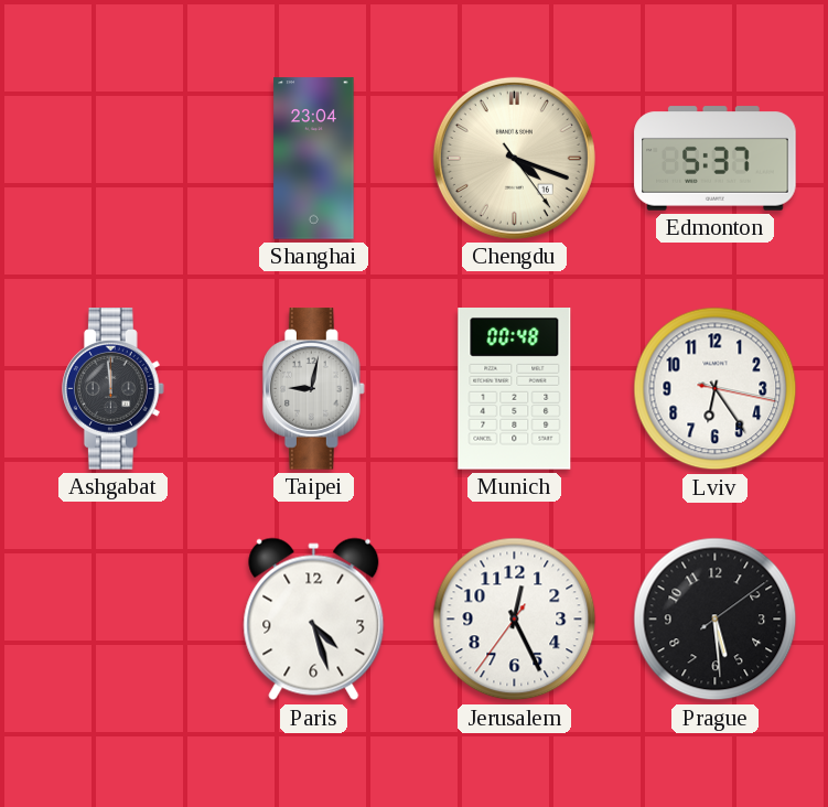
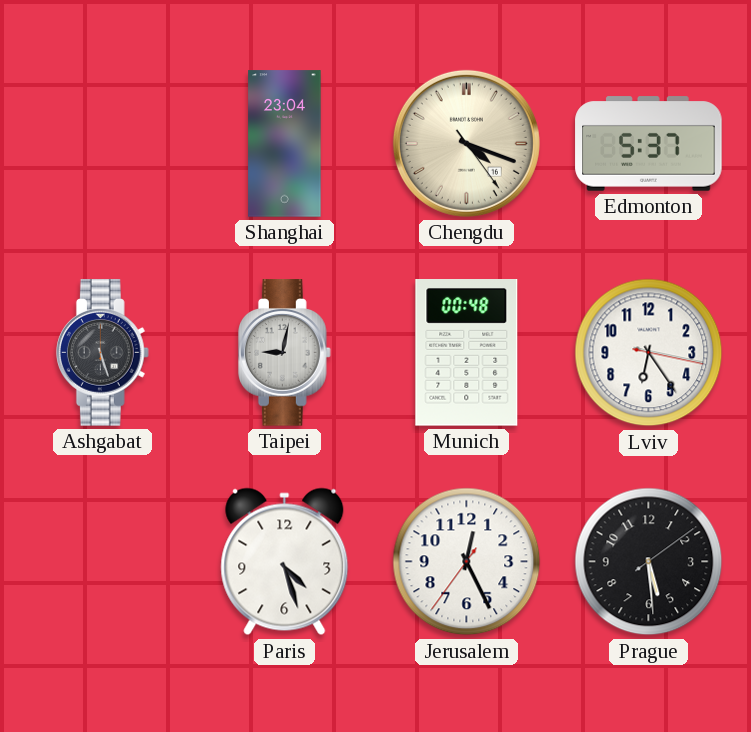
Ashgabat: 11:59 -> 5:27 (102, 353)
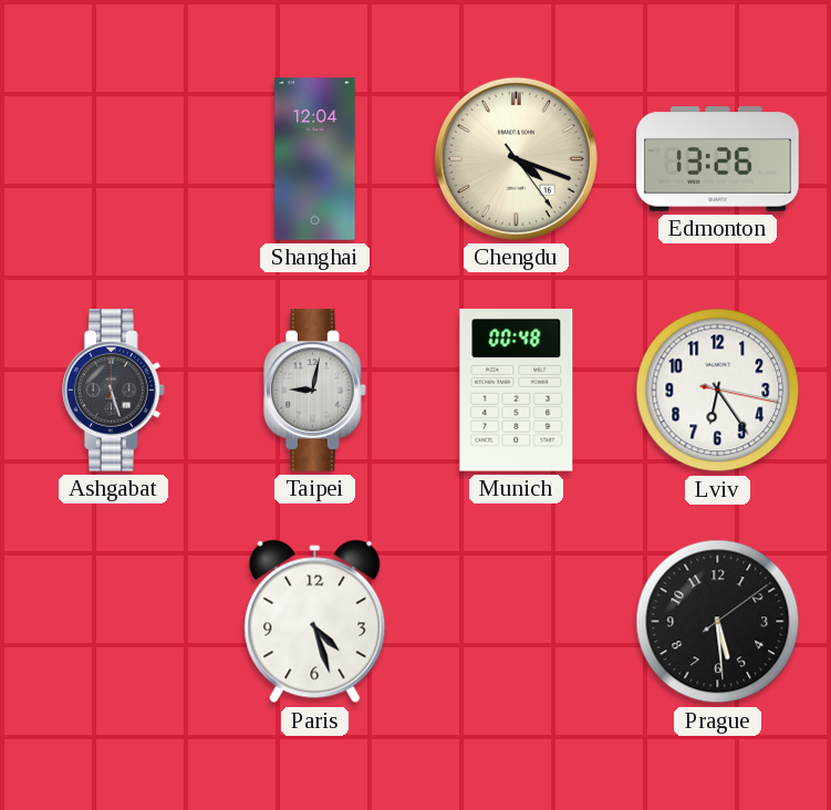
Shanghai: 23:04 -> 12:04 (315, 159)
Edmonton: 5:37 -> 13:26 (718, 159)
Jerusalem: 12:25 -> none (467, 562)
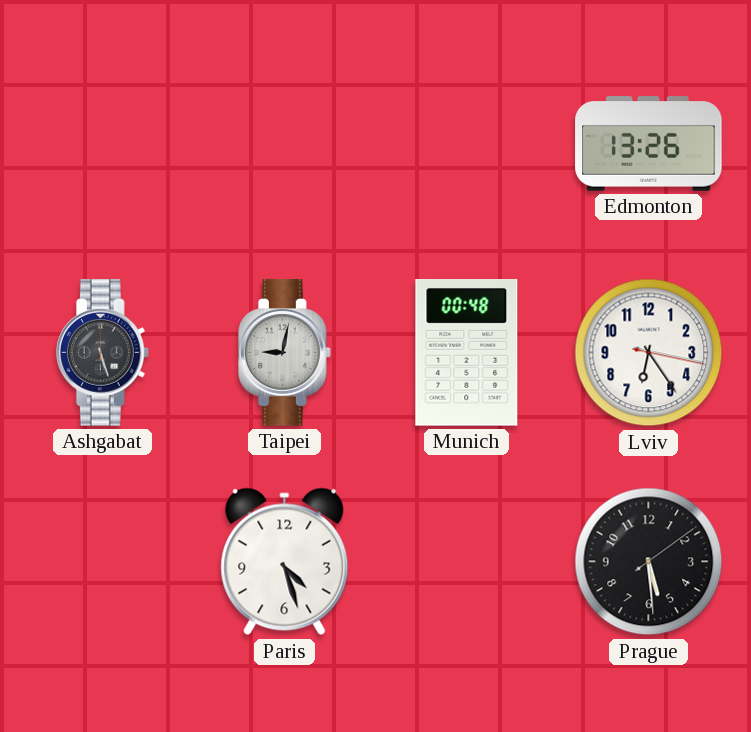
Shanghai: 12:04 -> none (315, 159)
Chengdu: 4:18 -> none (516, 158)
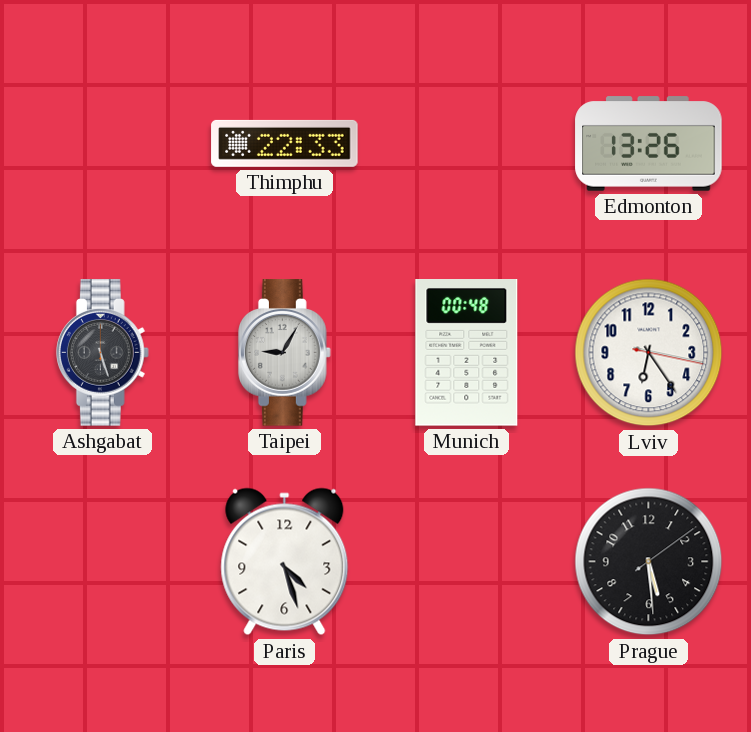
Thimphu: none -> 22:33 (285, 143)
Taipei: 9:02 -> 9:05 (284, 353)
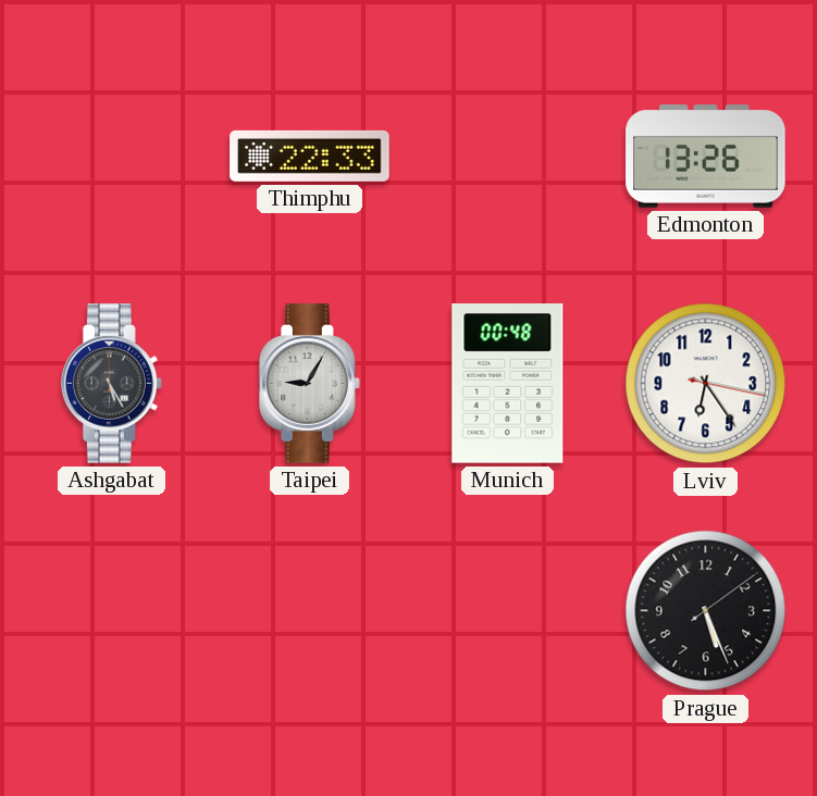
Ashgabat: 5:27 -> 5:25 (111, 384)
Paris: 4:27 -> none (285, 562)
Prague: 5:29 -> 5:26 (706, 611)
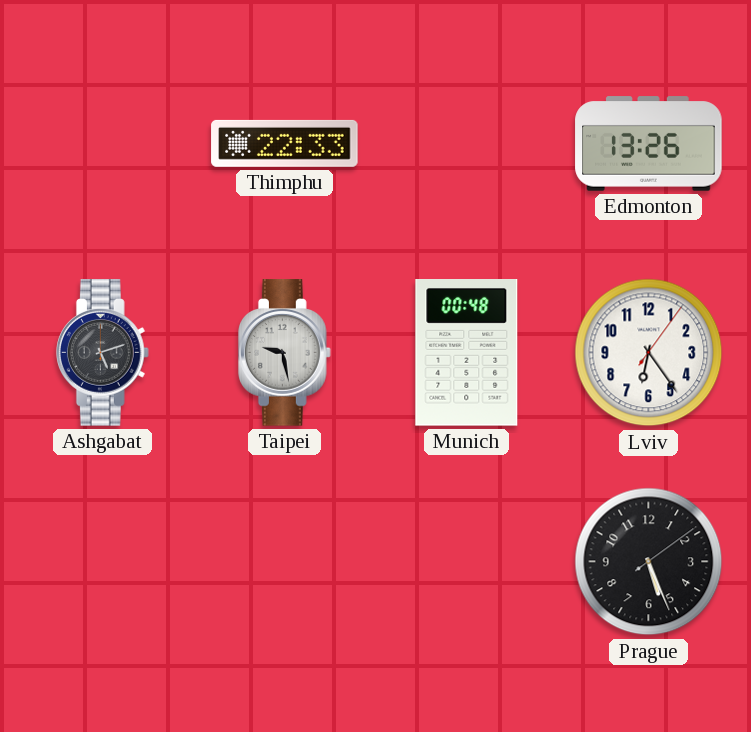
Ashgabat: 5:25 -> 5:12 (102, 353)
Taipei: 9:05 -> 9:28 (284, 353)
Lviv: 6:24:17 -> 6:24:06 (649, 353)
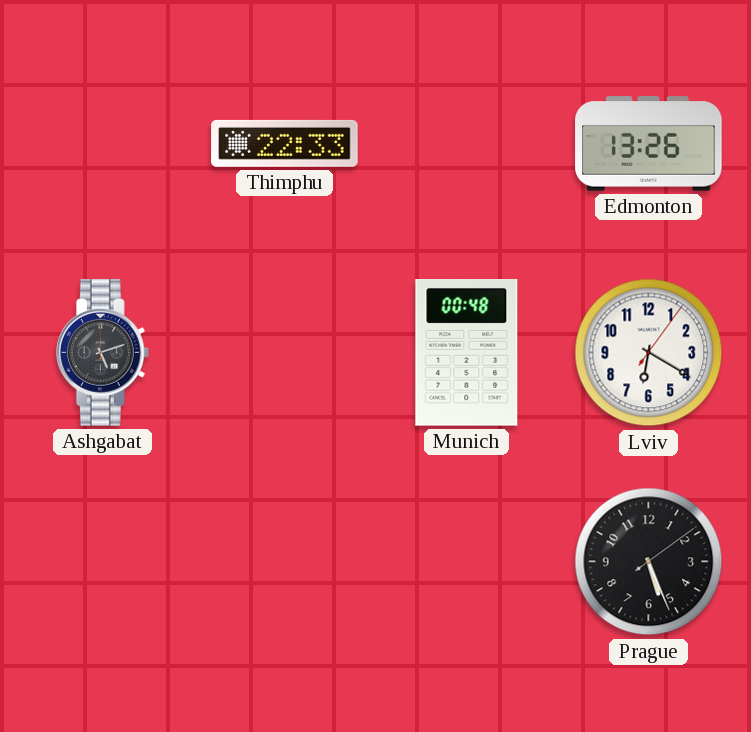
Taipei: 9:28 -> none (284, 353)
Lviv: 6:24 -> 6:20 (649, 353)
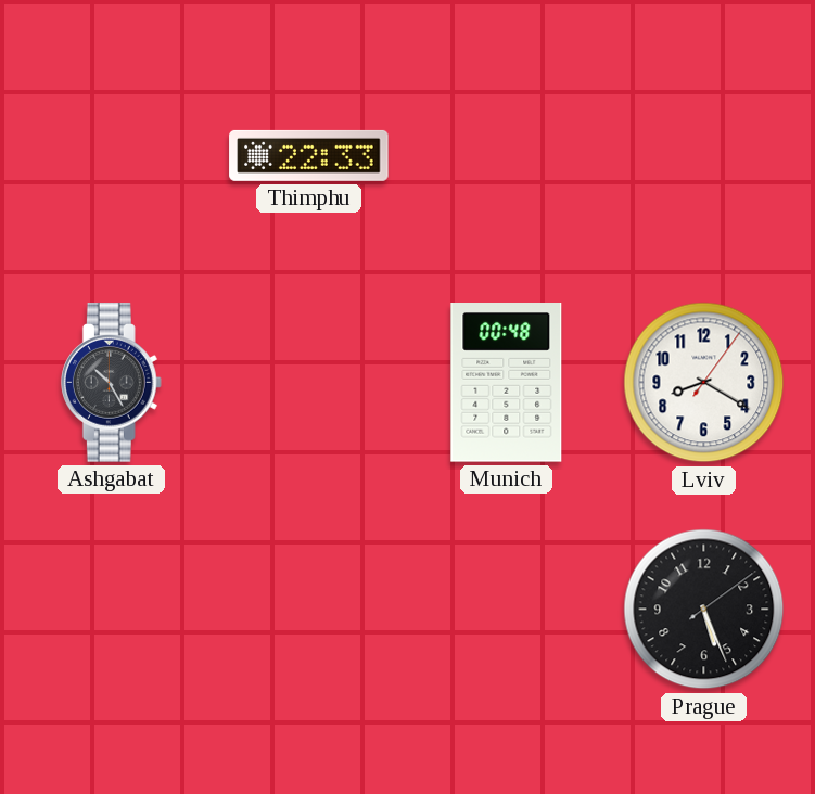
Edmonton: 13:26 -> none (649, 144)
Ashgabat: 5:12 -> 10:25 (111, 383)
Lviv: 6:20 -> 8:20 (704, 383)
